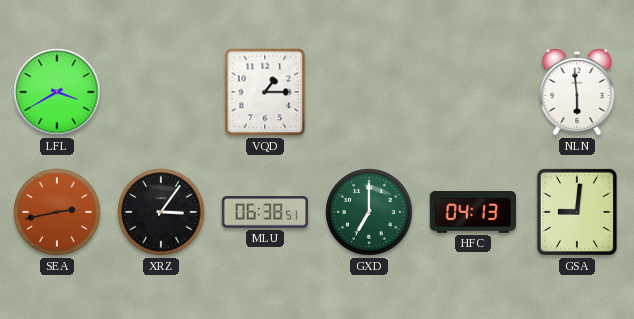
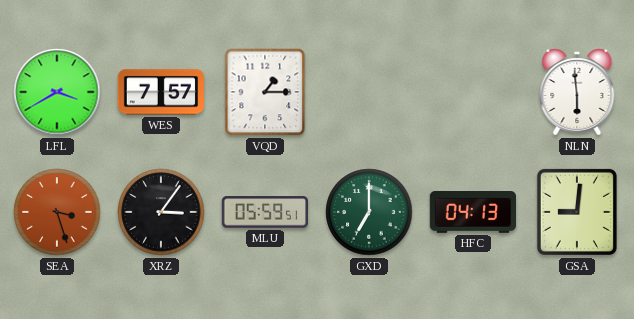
WES: none -> 7:57 (160, 92)
SEA: 2:43 -> 3:27 (57, 212)
MLU: 06:38 -> 05:59 (264, 212)
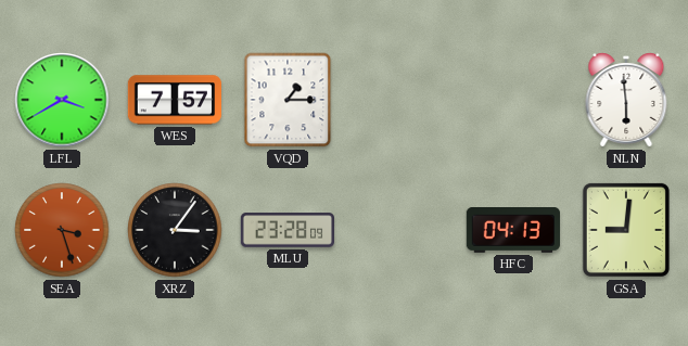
MLU: 05:59 -> 23:28 (286, 230)
GXD: 7:00 -> none (369, 212)
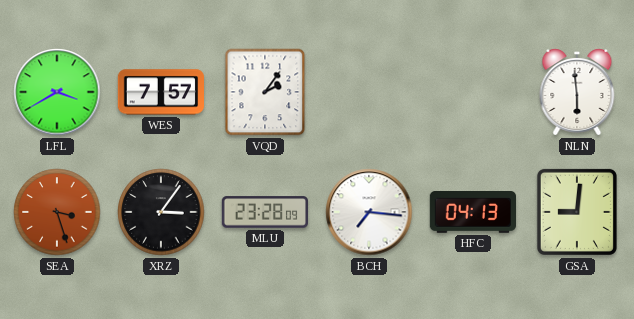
VQD: 1:15 -> 2:06 (265, 92)
BCH: none -> 7:16 (369, 212)
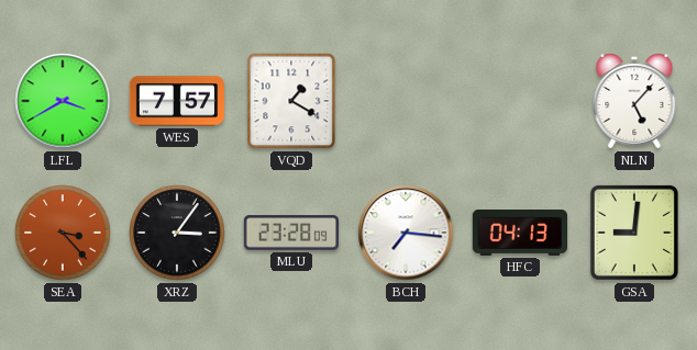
VQD: 2:06 -> 1:20 (291, 101)
NLN: 5:59 -> 5:07 (634, 101)
SEA: 3:27 -> 3:23 (63, 233)
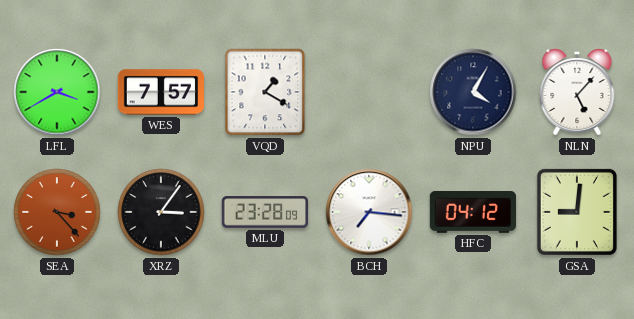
NPU: none -> 4:05 (473, 92)
HFC: 04:13 -> 04:12 (472, 213)
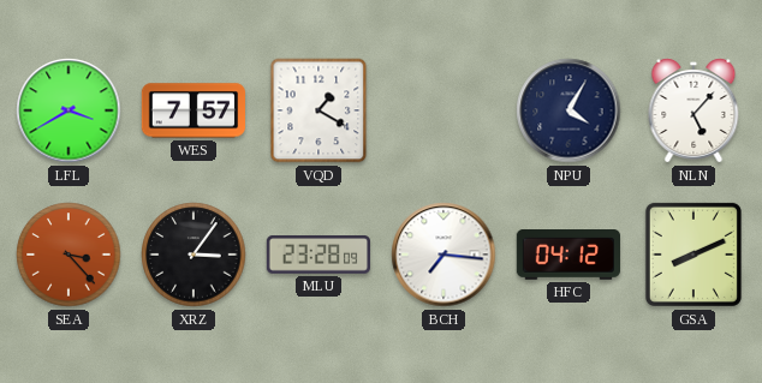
GSA: 9:01 -> 8:11 (693, 255)
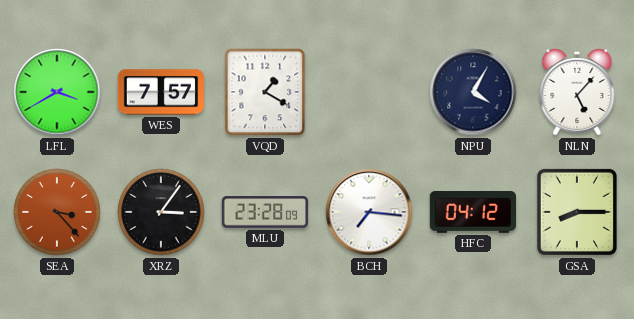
GSA: 8:11 -> 8:15 (577, 212)
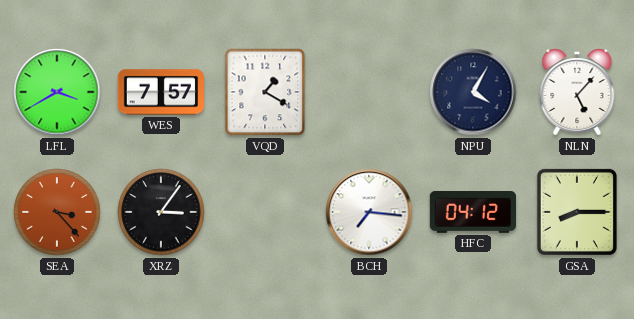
MLU: 23:28 -> none (264, 212)
